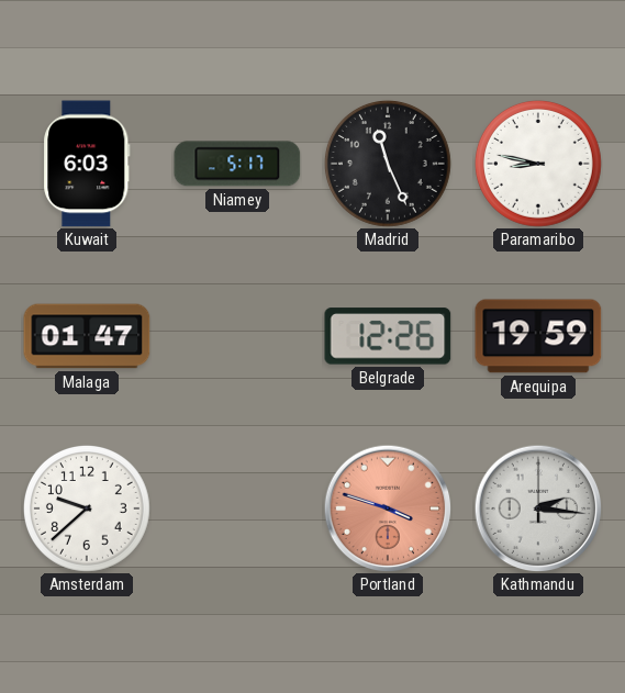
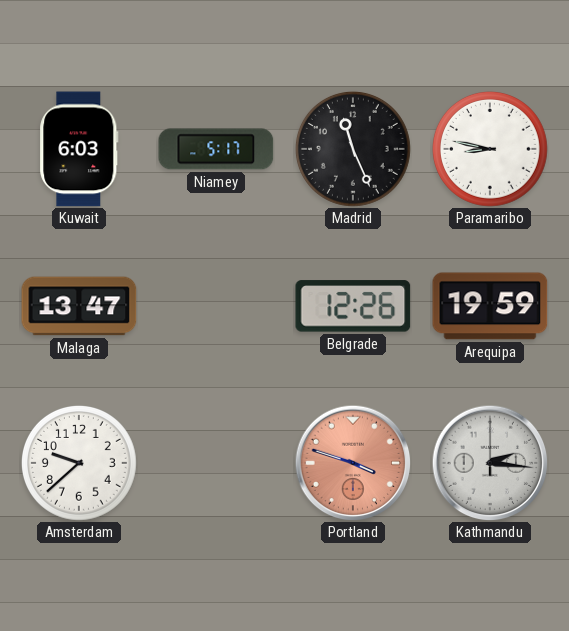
Malaga: 01:47 -> 13:47 (79, 306)
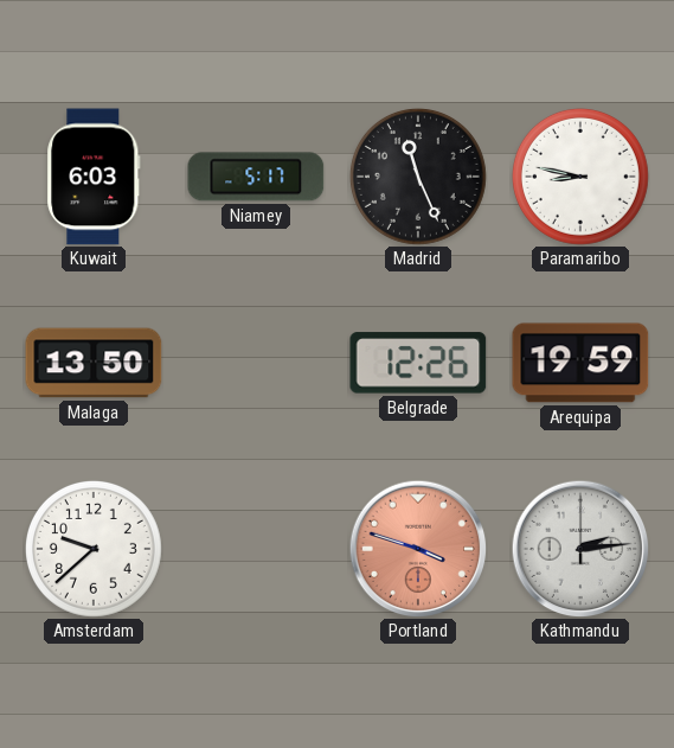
Malaga: 13:47 -> 13:50 (94, 363)
Kathmandu: 2:16 -> 2:14 (580, 549)
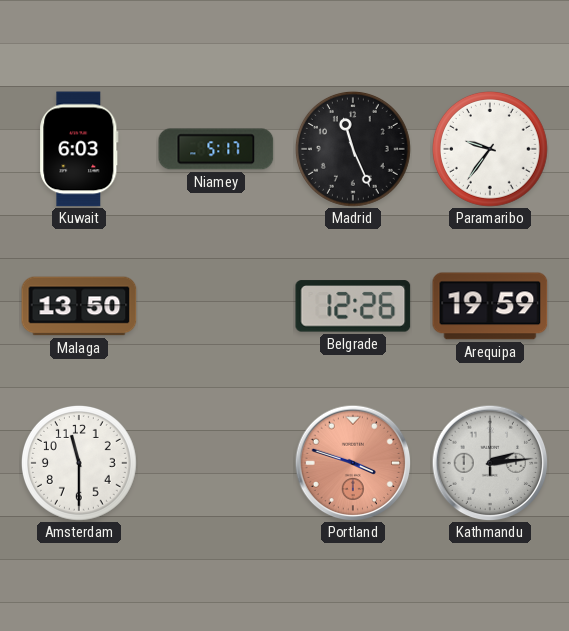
Paramaribo: 8:47 -> 9:36 (490, 149)
Amsterdam: 9:38 -> 11:30 (79, 463)
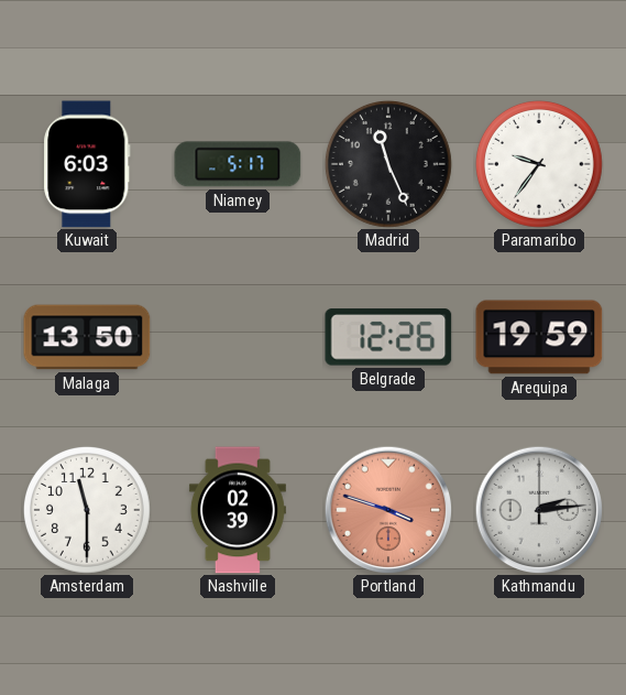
Nashville: none -> 02:39 (238, 510)
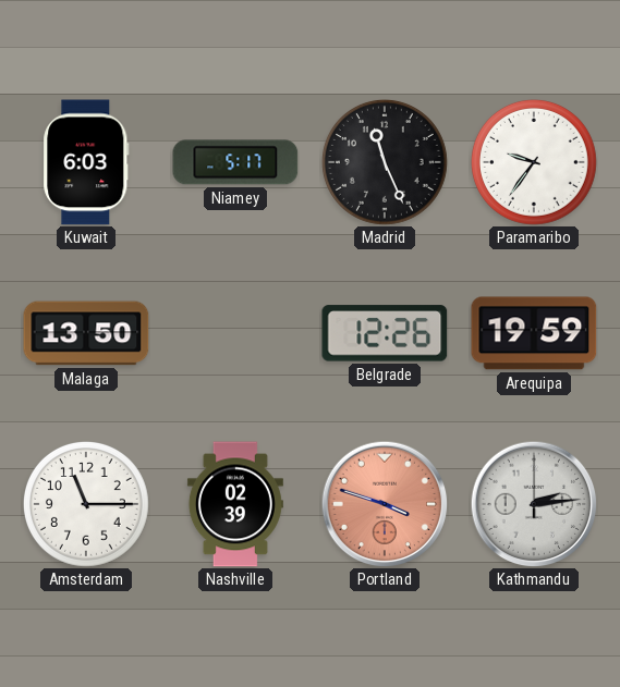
Amsterdam: 11:30 -> 11:15 (86, 504)
